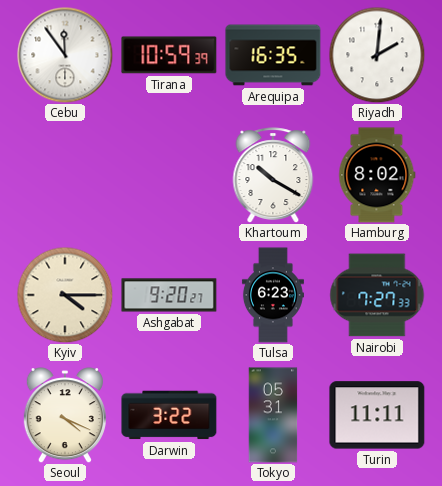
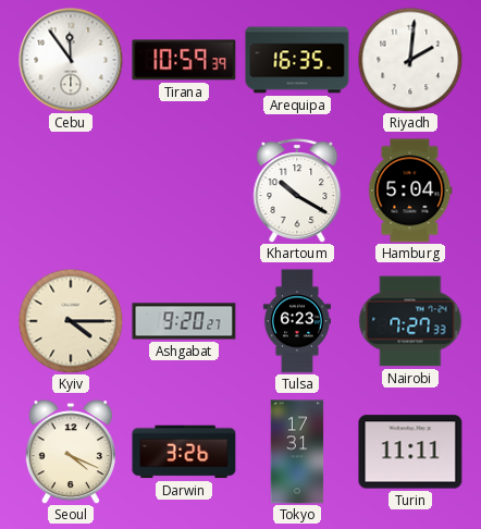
Hamburg: 8:02 -> 5:04 (410, 190)
Darwin: 3:22 -> 3:26 (184, 452)
Tokyo: 05:31 -> 17:31 (297, 452)
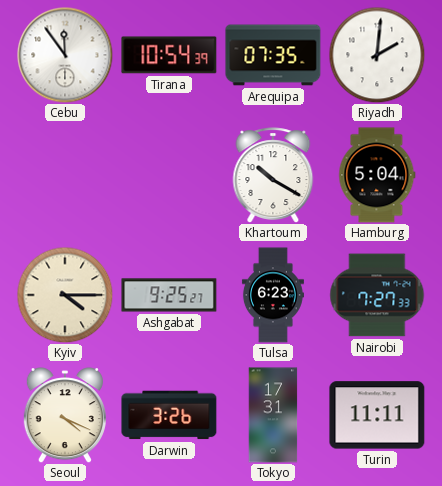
Tirana: 10:59 -> 10:54 (169, 55)
Arequipa: 16:35 -> 07:35 (273, 55)
Ashgabat: 9:20 -> 9:25 (169, 295)
